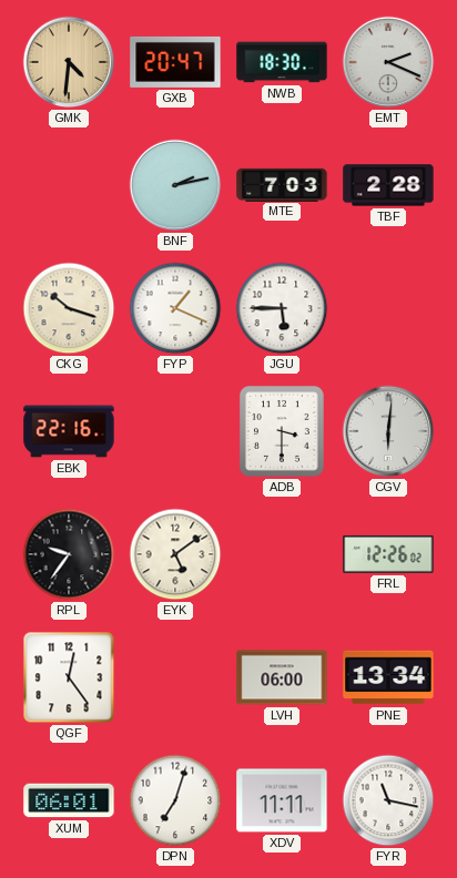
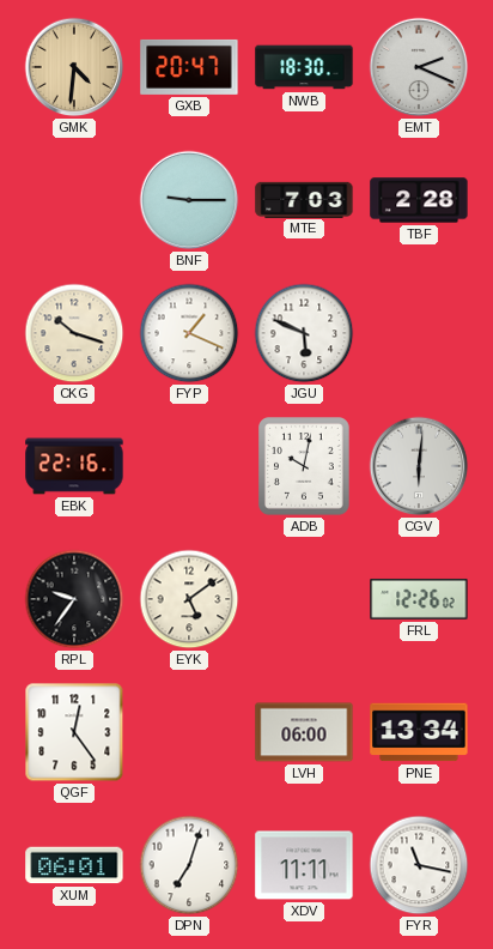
BNF: 2:13 -> 9:15 (189, 200)
JGU: 5:45 -> 5:49 (304, 333)
ADB: 3:30 -> 10:02 (305, 467)
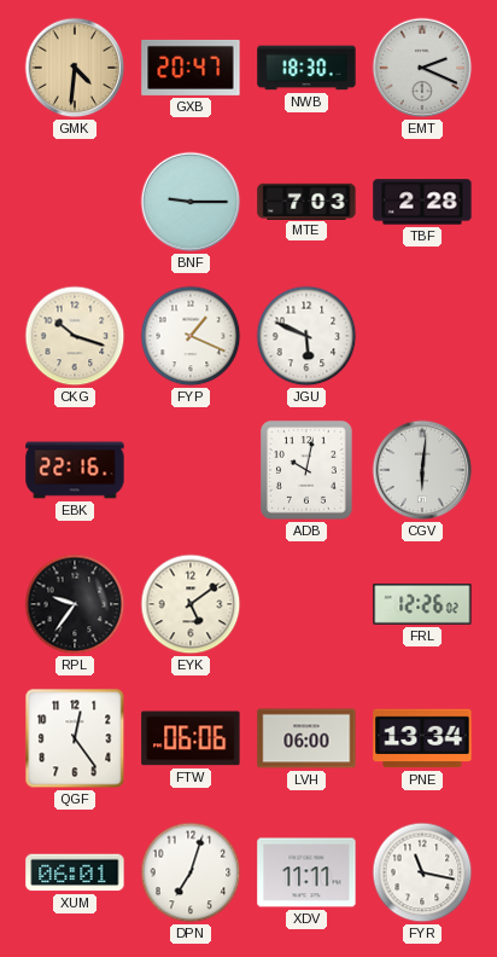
FTW: none -> 06:06 (191, 738)
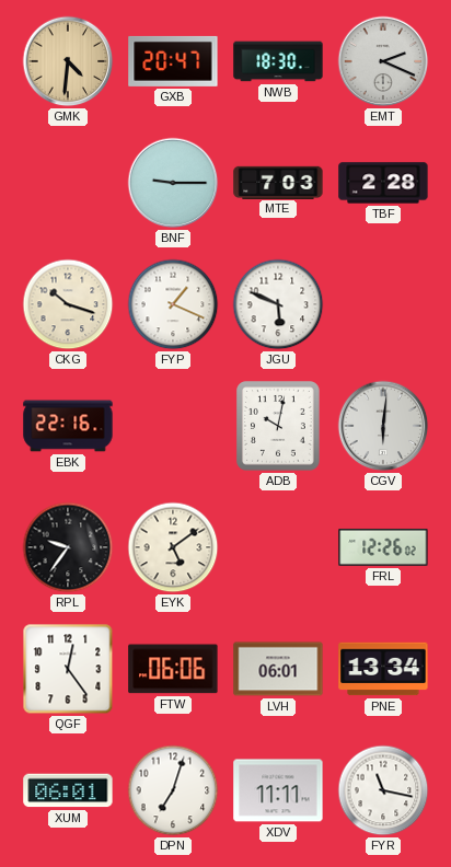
LVH: 06:00 -> 06:01 (278, 669)
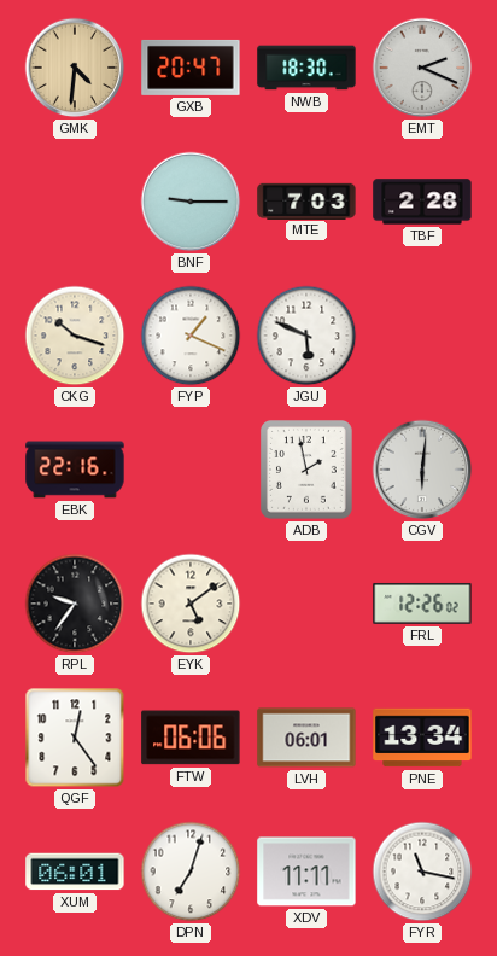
ADB: 10:02 -> 1:58 (308, 471)
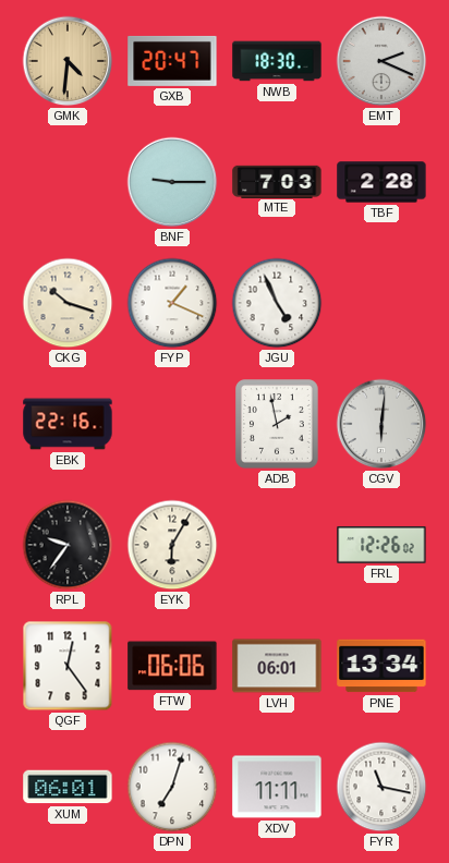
JGU: 5:49 -> 4:56 (277, 303)
EYK: 5:09 -> 6:05 (172, 545)
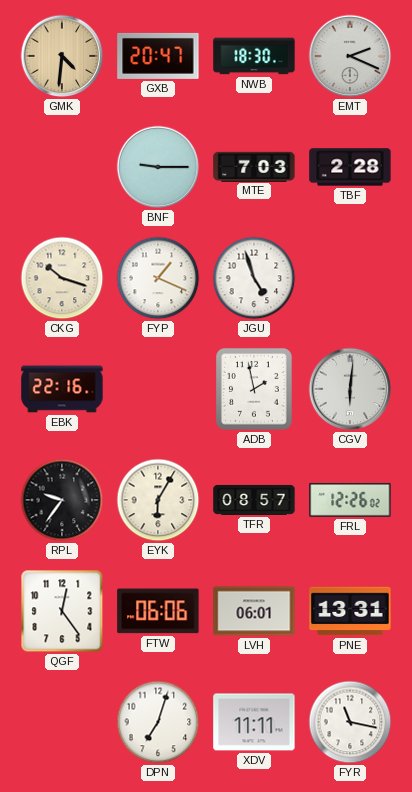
JGU: 4:56 -> 4:57 (254, 278)
TFR: none -> 08:57 (254, 500)
PNE: 13:34 -> 13:31 (350, 611)
XUM: 06:01 -> none (68, 787)
